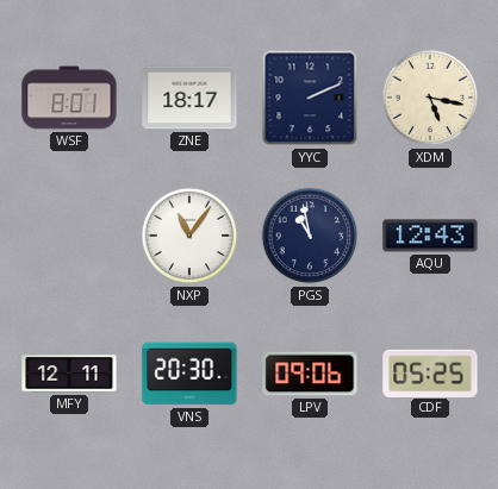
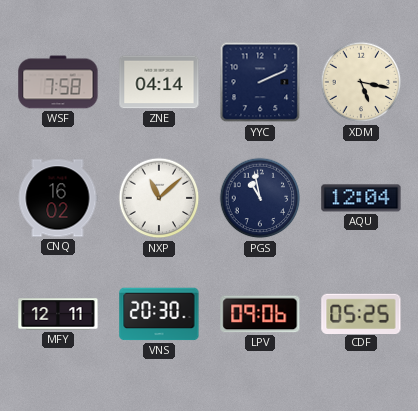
WSF: 8:01 -> 7:58 (58, 82)
ZNE: 18:17 -> 04:14 (159, 82)
CNQ: none -> 16:02 (58, 198)
NXP: 11:06 -> 11:08 (159, 198)
AQU: 12:43 -> 12:04 (361, 198)
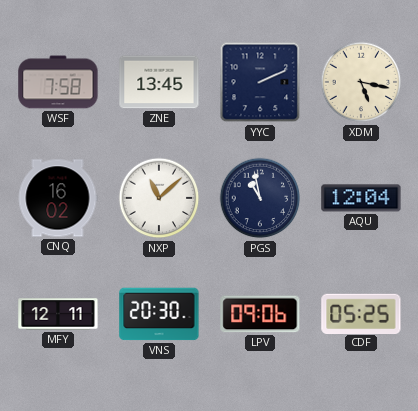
ZNE: 04:14 -> 13:45 (159, 82)
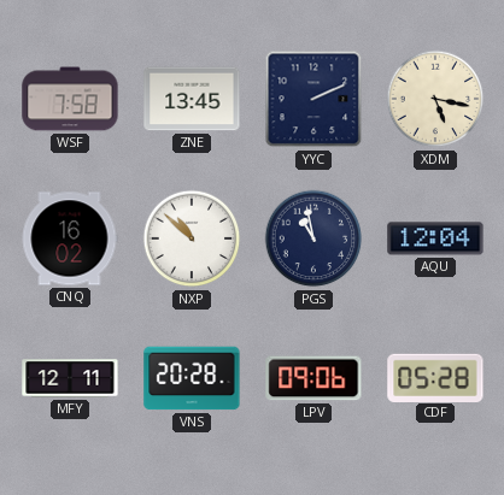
NXP: 11:08 -> 10:52 (192, 238)
VNS: 20:30 -> 20:28 (192, 378)
CDF: 05:25 -> 05:28 (435, 377)
